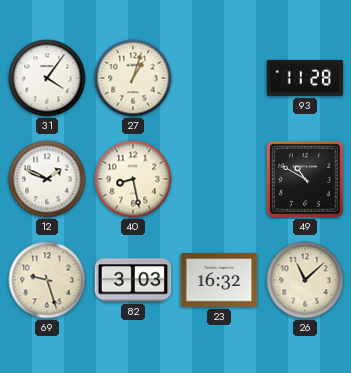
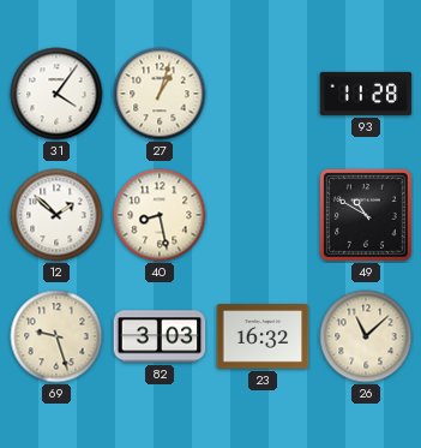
12: 1:49 -> 1:52 (56, 215)
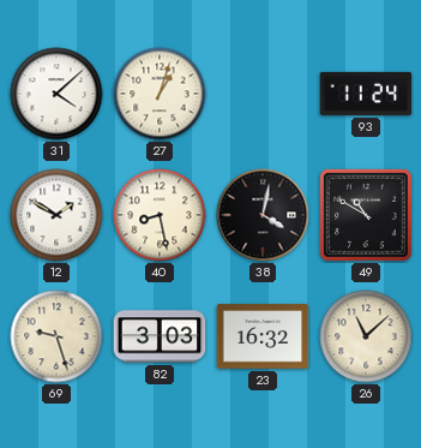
31: 4:06 -> 4:08 (56, 94)
93: 11:28 -> 11:24 (366, 94)
12: 1:52 -> 1:50 (56, 215)
38: none -> 4:02 (263, 215)
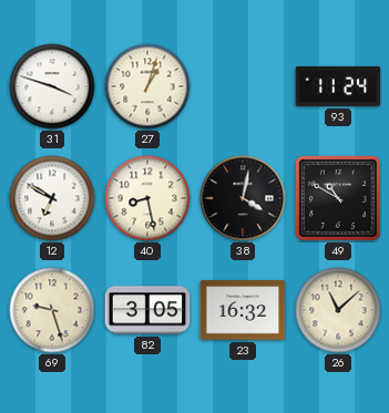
31: 4:08 -> 3:48 (52, 86)
12: 1:50 -> 6:50 (52, 198)
82: 3:03 -> 3:05 (147, 310)
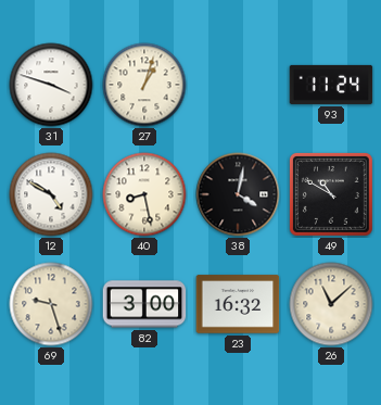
12: 6:50 -> 4:50 (51, 194)
82: 3:05 -> 3:00 (144, 304)
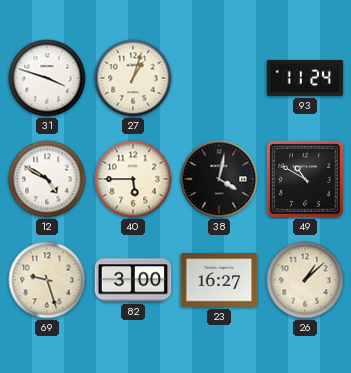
40: 8:28 -> 5:45 (133, 179)
23: 16:32 -> 16:27 (219, 280)
26: 11:08 -> 1:08 (305, 280)
